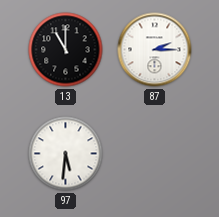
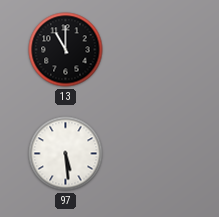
87: 2:15 -> none (155, 50)
97: 5:31 -> 5:29 (66, 154)
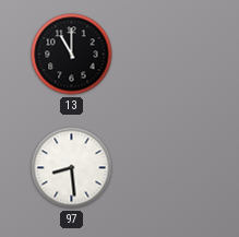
97: 5:29 -> 8:29 (72, 168)
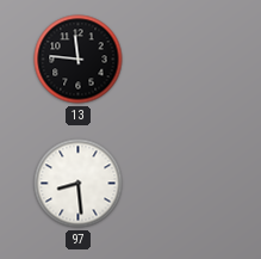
13: 11:00 -> 11:46 (79, 60)
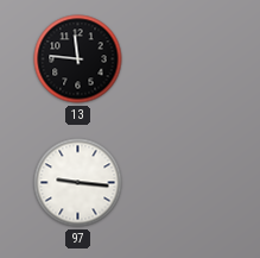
97: 8:29 -> 9:16 (78, 183)
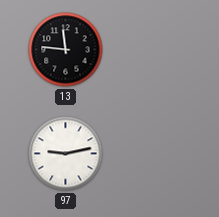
97: 9:16 -> 9:13 (66, 154)
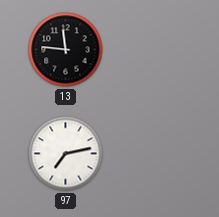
97: 9:13 -> 7:13 (66, 154)
